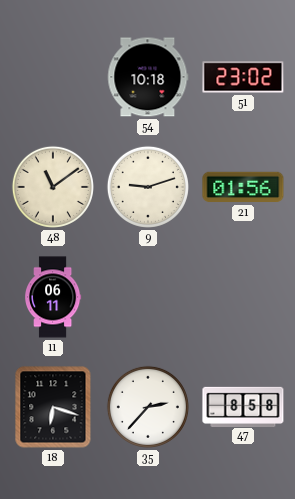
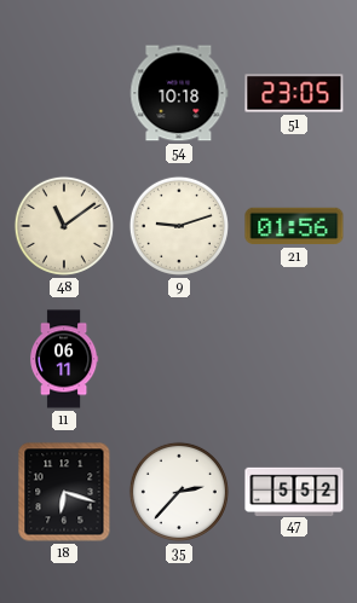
51: 23:02 -> 23:05 (294, 93)
47: 8:58 -> 5:52 (294, 491)
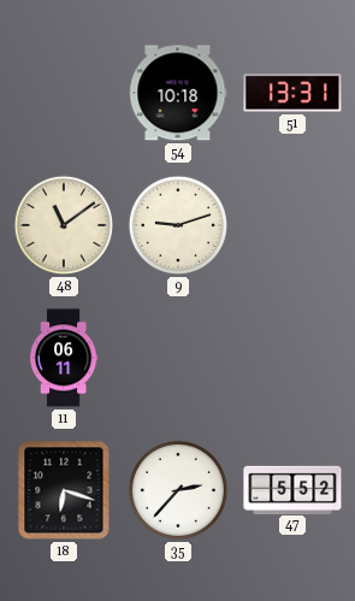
51: 23:05 -> 13:31 (292, 93)
21: 01:56 -> none (294, 226)
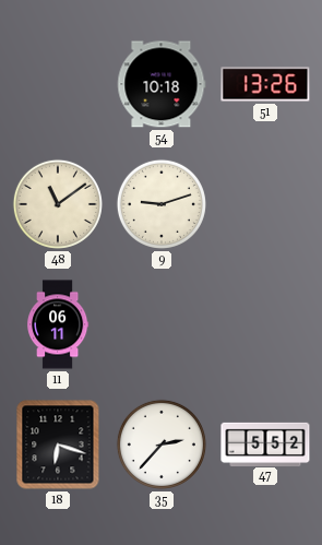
51: 13:31 -> 13:26 (265, 84)
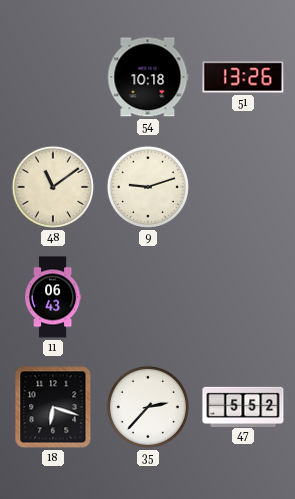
11: 06:11 -> 06:43 (53, 297)
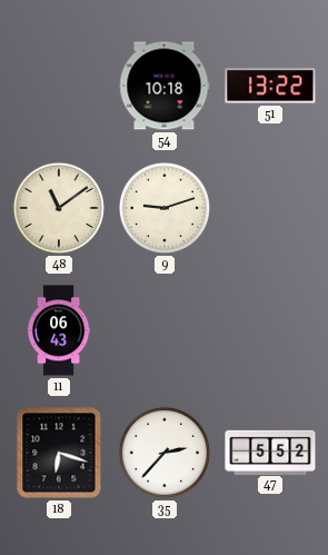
51: 13:26 -> 13:22 (270, 86)
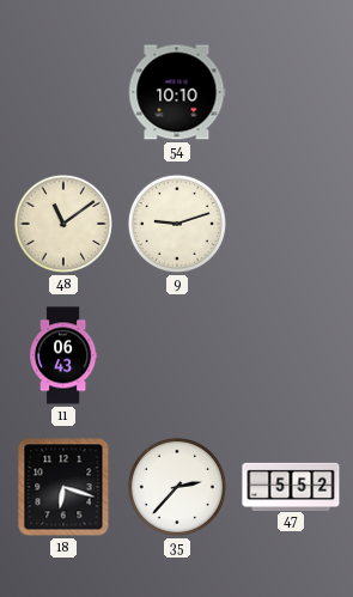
54: 10:18 -> 10:10 (177, 92)
51: 13:22 -> none (270, 86)
